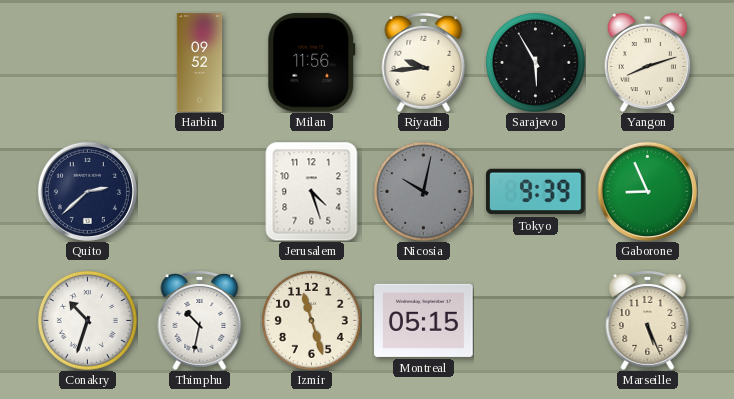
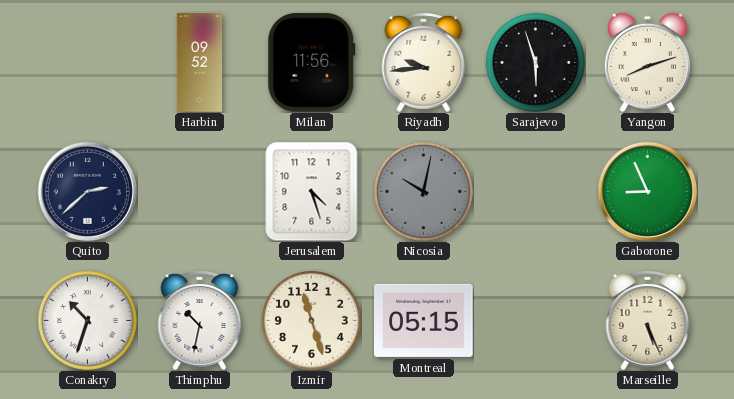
Sarajevo: 5:55 -> 5:57 (535, 62)
Tokyo: 9:39 -> none (536, 192)
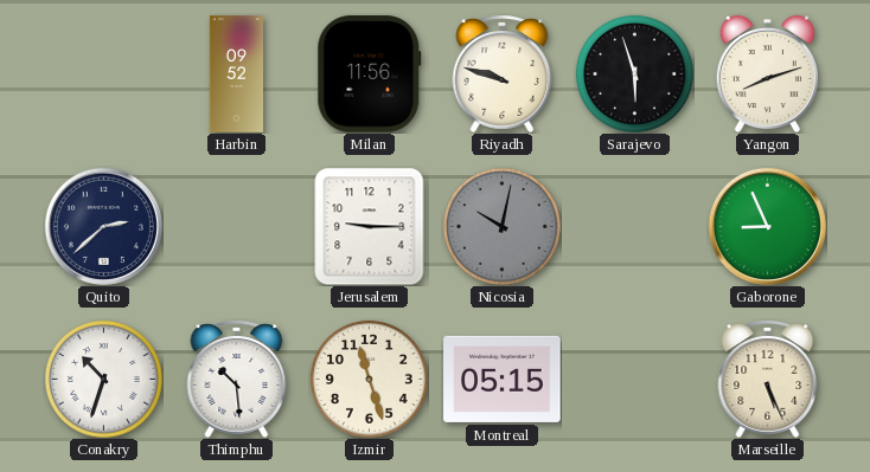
Riyadh: 9:44 -> 9:48 (503, 73)
Jerusalem: 4:27 -> 9:15 (370, 226)
Thimphu: 10:32 -> 10:29 (237, 379)
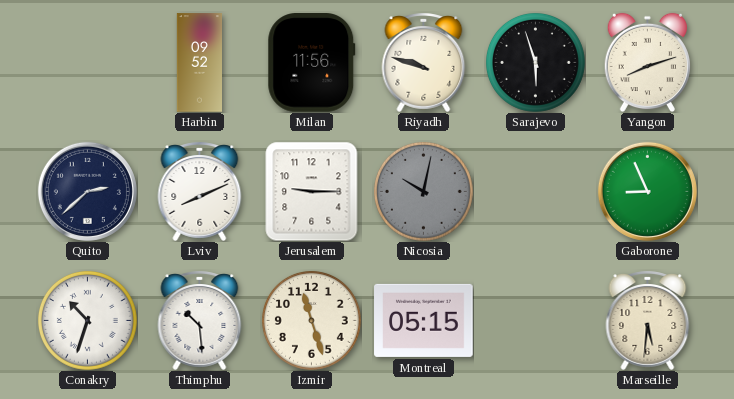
Lviv: none -> 8:11 (200, 191)
Marseille: 5:26 -> 5:31 (648, 320)
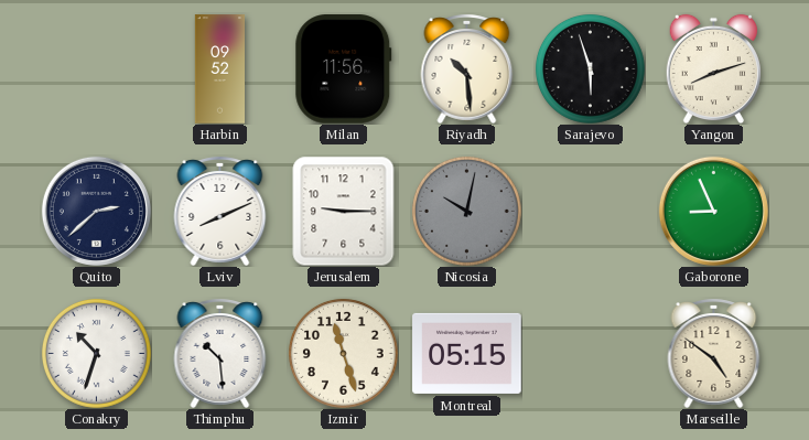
Riyadh: 9:48 -> 10:29 (467, 68)
Marseille: 5:31 -> 4:51 (714, 353)
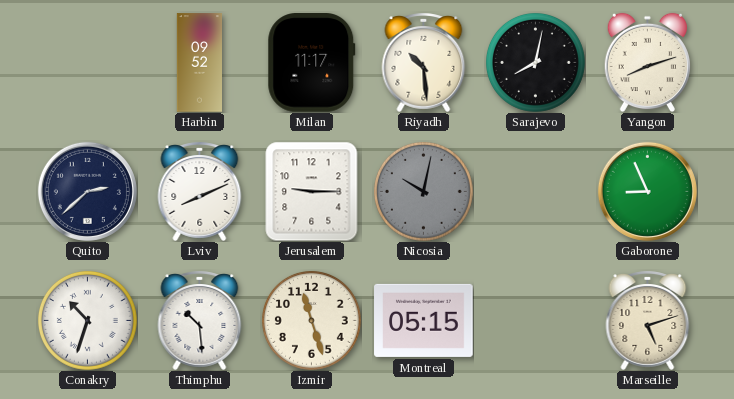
Milan: 11:56 -> 11:17 (312, 63)
Sarajevo: 5:57 -> 8:02 (535, 62)
Marseille: 4:51 -> 5:12 (648, 320)
